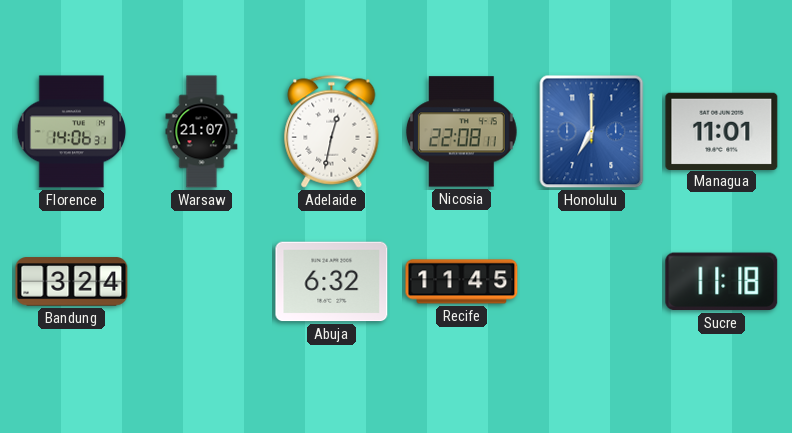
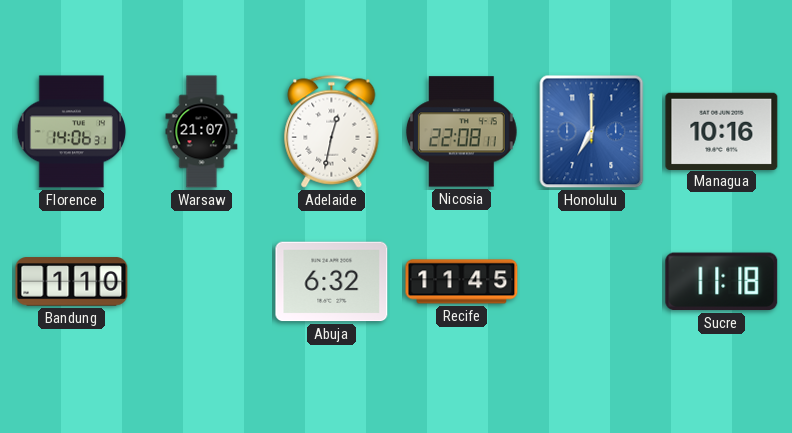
Managua: 11:01 -> 10:16 (722, 131)
Bandung: 3:24 -> 1:10 (72, 282)
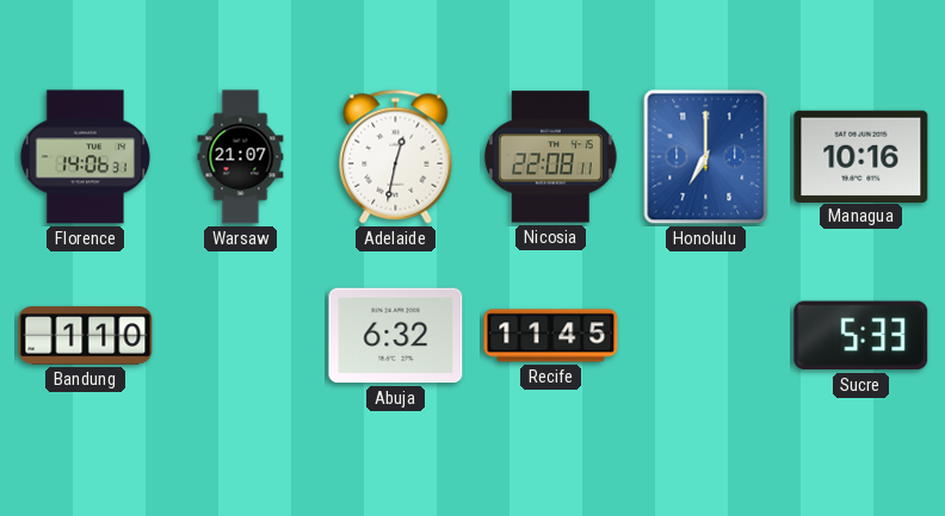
Sucre: 11:18 -> 5:33 (861, 336)
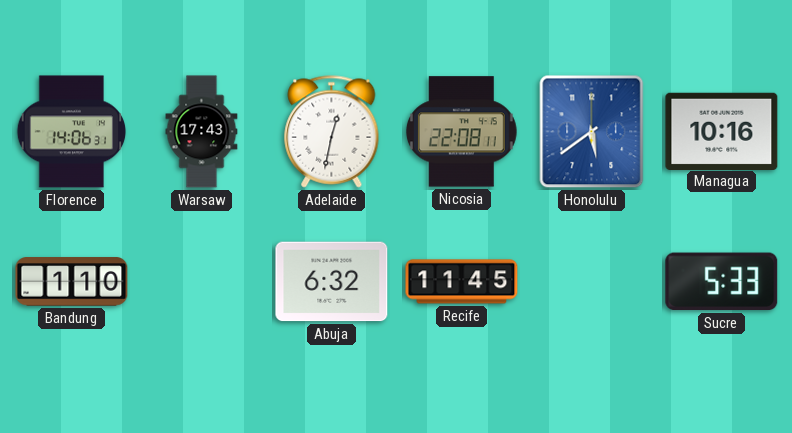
Warsaw: 21:07 -> 17:43 (202, 132)
Honolulu: 7:00 -> 5:39 (592, 132)
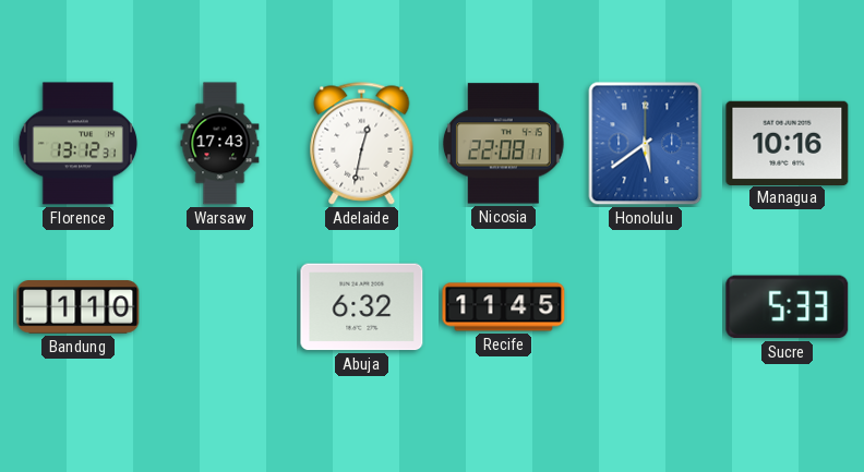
Florence: 14:06 -> 13:12 (79, 144)
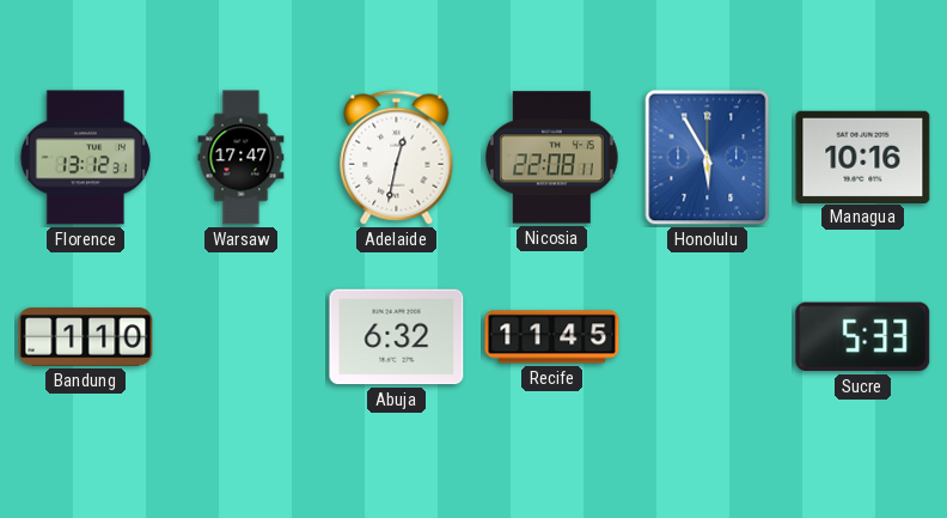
Warsaw: 17:43 -> 17:47 (242, 158)
Honolulu: 5:39 -> 5:55 (708, 158)
